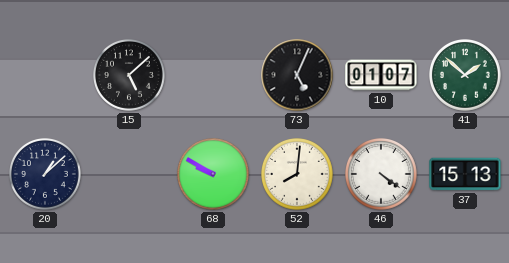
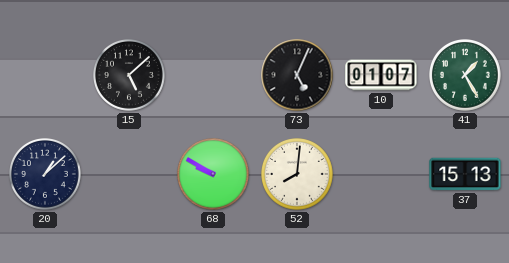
41: 1:52 -> 1:25 (466, 76)
46: 4:21 -> none (382, 175)
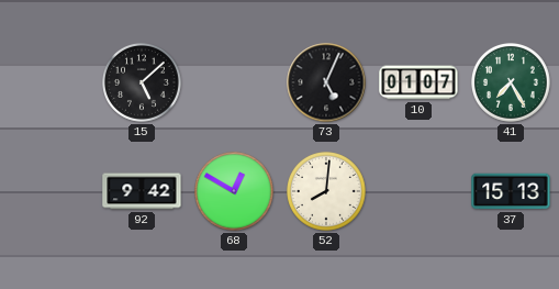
41: 1:25 -> 7:25 (512, 84)
20: 1:08 -> none (46, 175)
92: none -> 9:42 (142, 191)
68: 9:50 -> 12:50 (235, 192)
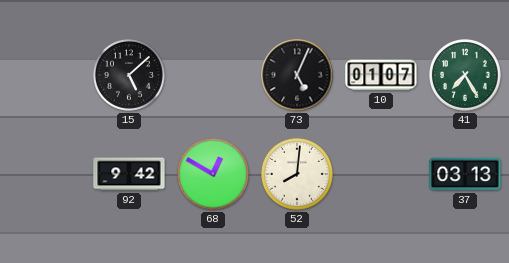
37: 15:13 -> 03:13 (465, 174)
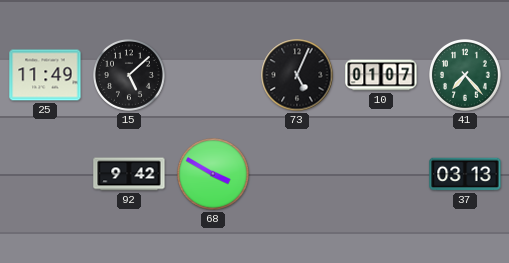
25: none -> 11:49 (45, 75)
41: 7:25 -> 7:23 (466, 76)
68: 12:50 -> 3:50 (214, 175)
52: 8:01 -> none (298, 175)
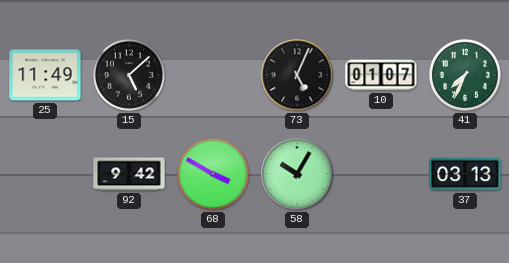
41: 7:23 -> 7:34 (466, 76)
58: none -> 10:05 (297, 174)
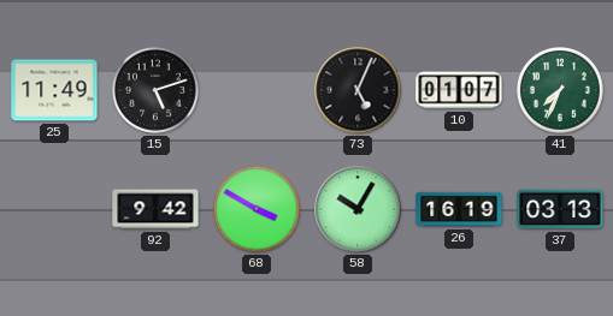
15: 5:08 -> 5:12 (157, 91)
26: none -> 16:19 (459, 209)
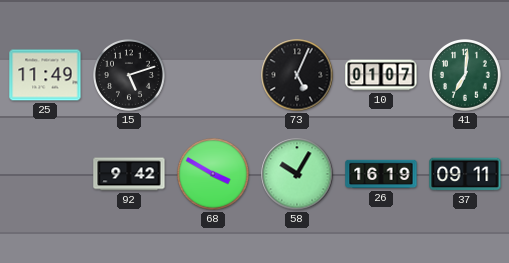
41: 7:34 -> 7:01 (466, 76)
37: 03:13 -> 09:11 (465, 174)
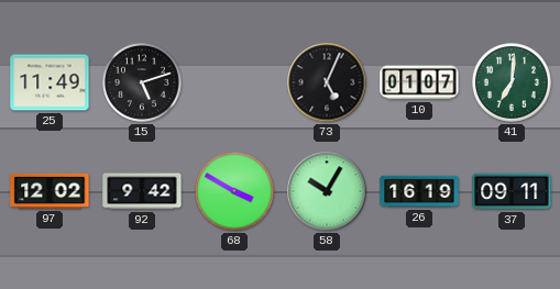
97: none -> 12:02 (50, 191)
